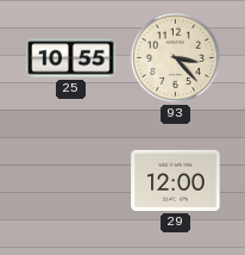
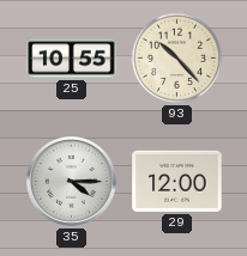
93: 3:23 -> 10:23 (177, 59)
35: none -> 4:15 (71, 181)
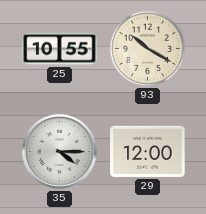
93: 10:23 -> 10:20 (148, 49)
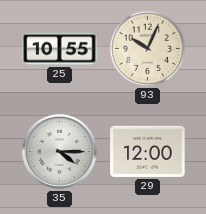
93: 10:20 -> 10:04 (148, 49)
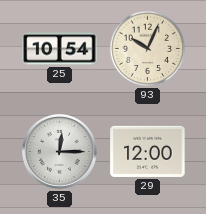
25: 10:55 -> 10:54 (60, 49)
35: 4:15 -> 12:15 (59, 151)
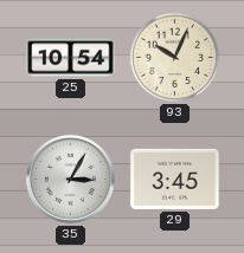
35: 12:15 -> 3:05 (70, 179)
29: 12:00 -> 3:45 (175, 179)
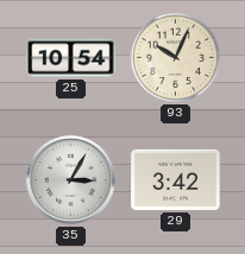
29: 3:45 -> 3:42 (176, 179)
